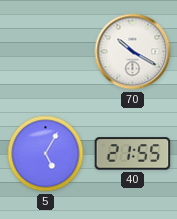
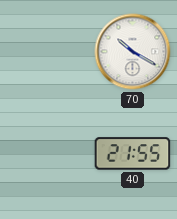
5: 5:05 -> none (46, 154)
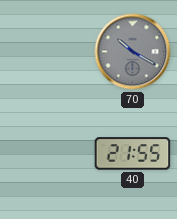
70 dial: white -> grey (133, 52)
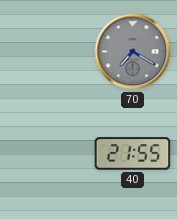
70: 10:20 -> 7:20 (133, 52)
